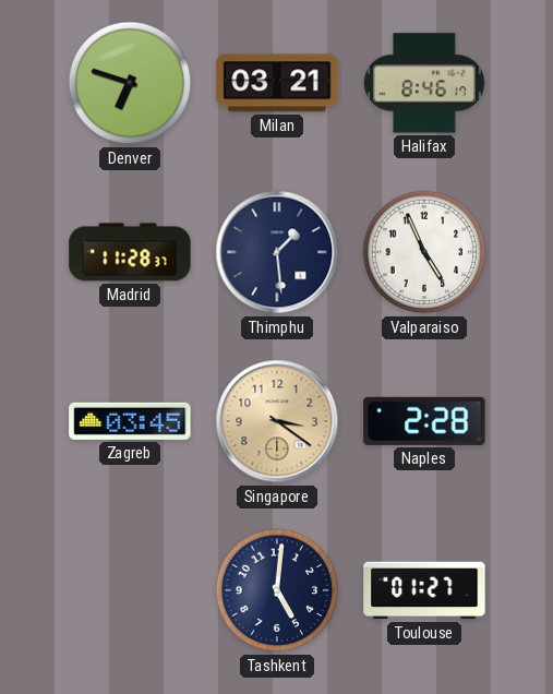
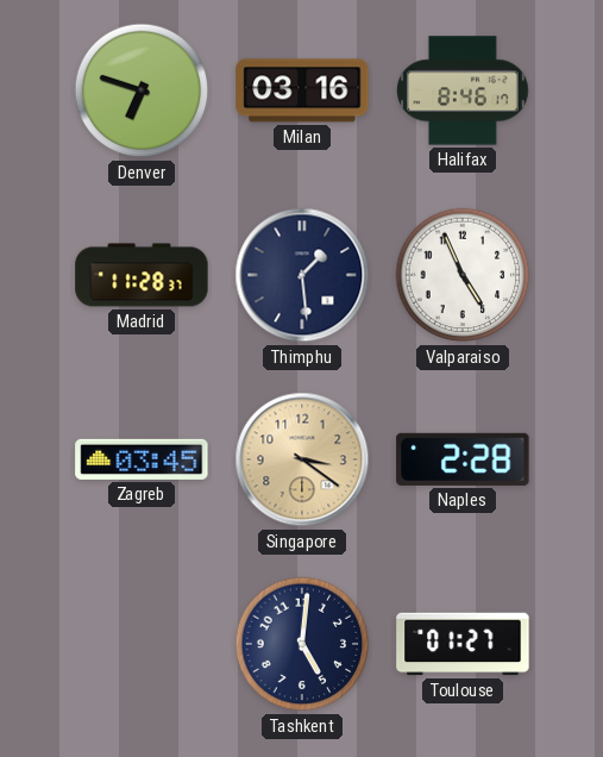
Milan: 03:21 -> 03:16 (302, 90)
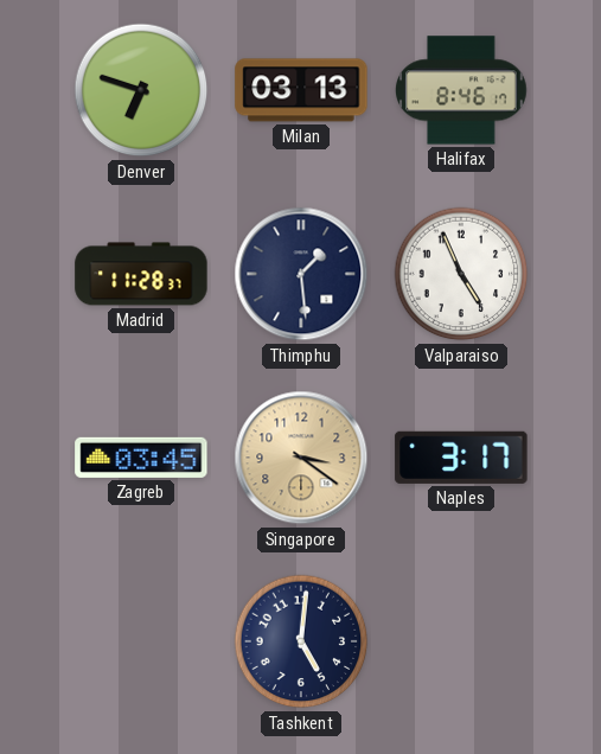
Milan: 03:16 -> 03:13 (301, 90)
Naples: 2:28 -> 3:17 (461, 458)
Toulouse: 01:27 -> none (463, 644)
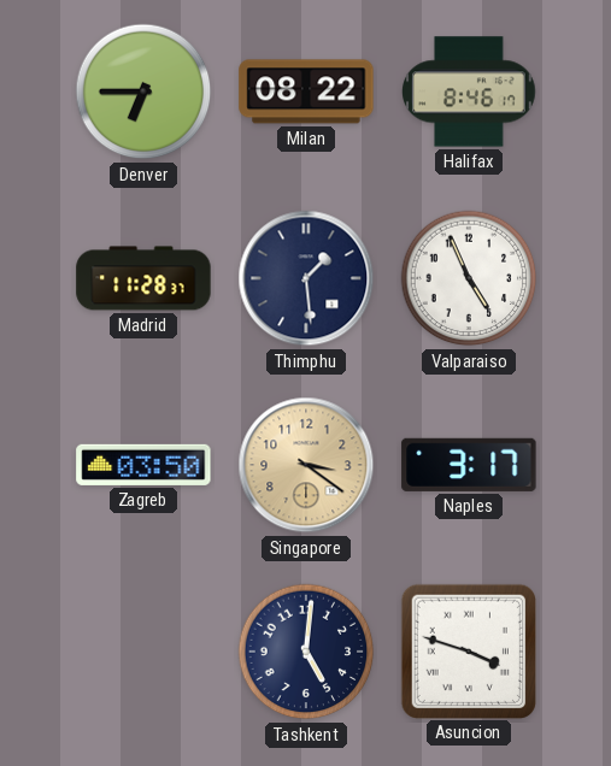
Denver: 6:48 -> 6:45 (143, 92)
Milan: 03:13 -> 08:22 (306, 92)
Zagreb: 03:45 -> 03:50 (143, 465)
Asuncion: none -> 3:48 (468, 650)
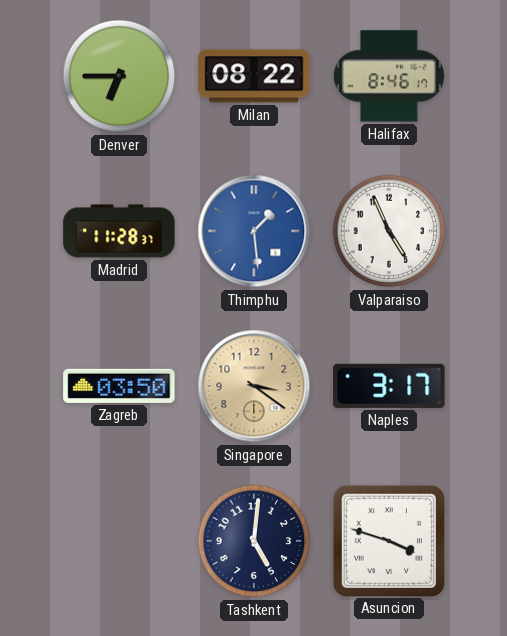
Thimphu dial: navy -> blue (254, 231)
